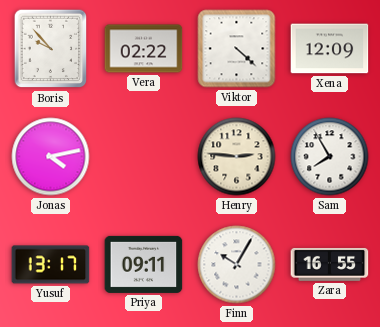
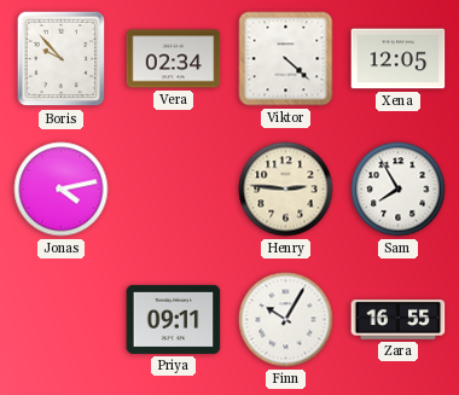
Vera: 02:22 -> 02:34 (174, 59)
Xena: 12:09 -> 12:05 (399, 59)
Yusuf: 13:17 -> none (51, 265)
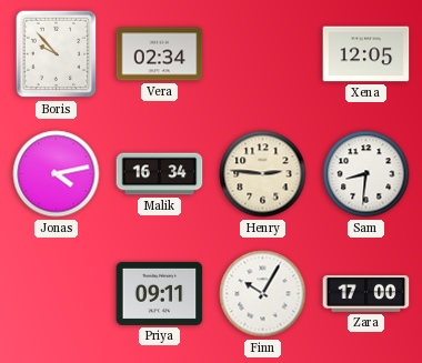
Viktor: 4:22 -> none (286, 59)
Malik: none -> 16:34 (160, 174)
Sam: 7:55 -> 8:31 (366, 174)
Zara: 16:55 -> 17:00 (366, 293)
